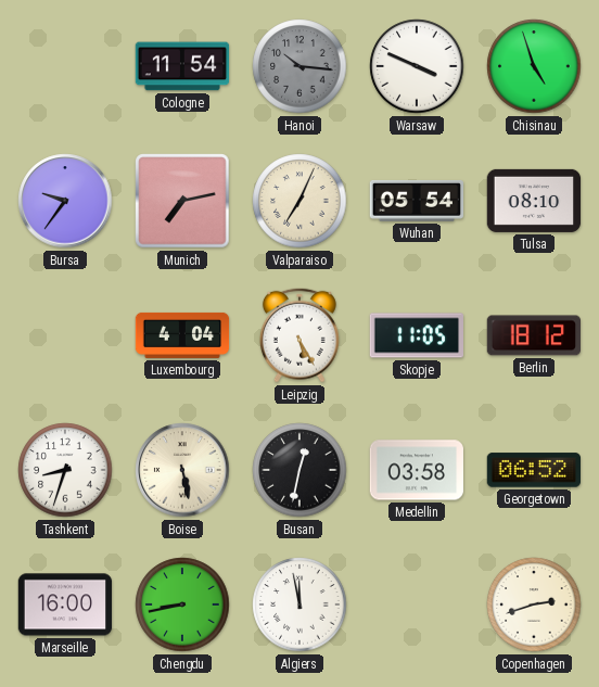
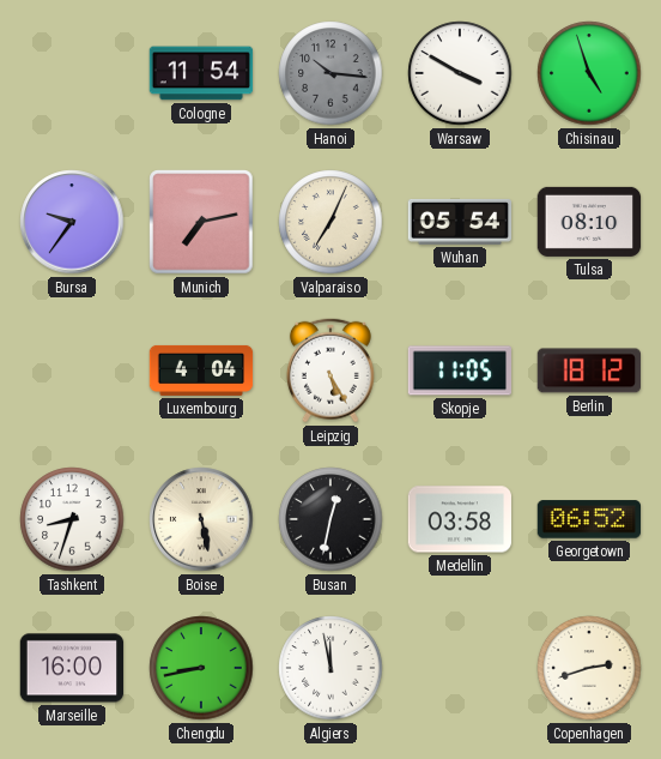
Warsaw: 3:49 -> 3:50 (460, 73)
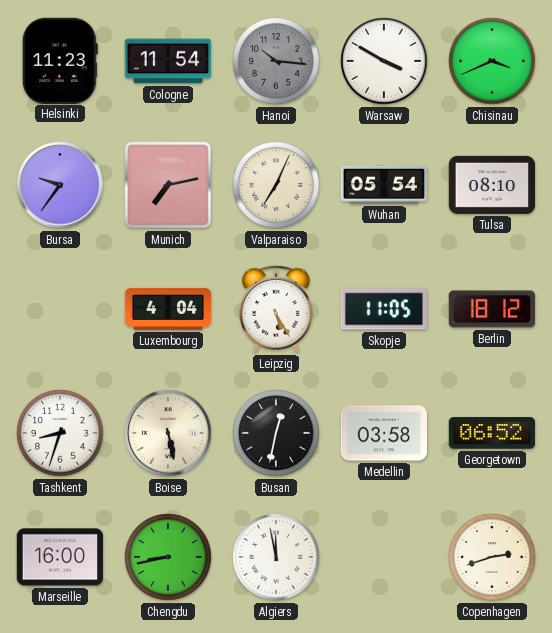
Helsinki: none -> 11:23 (60, 60)
Chisinau: 4:57 -> 3:41 (492, 61)
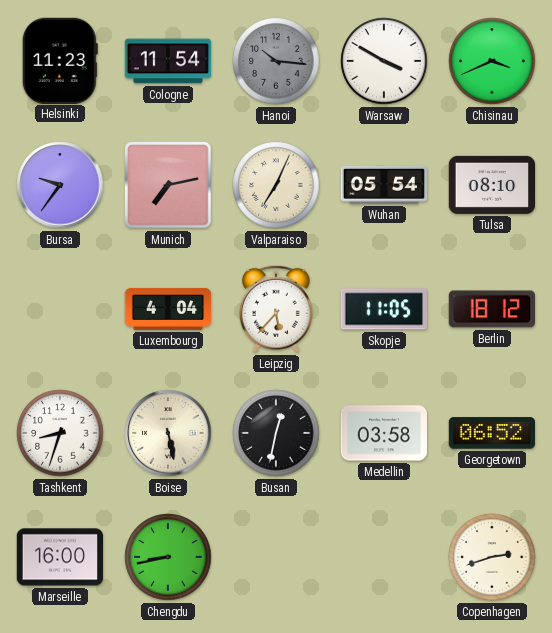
Leipzig: 5:25 -> 5:37 (276, 309)
Algiers: 11:58 -> none (276, 557)
